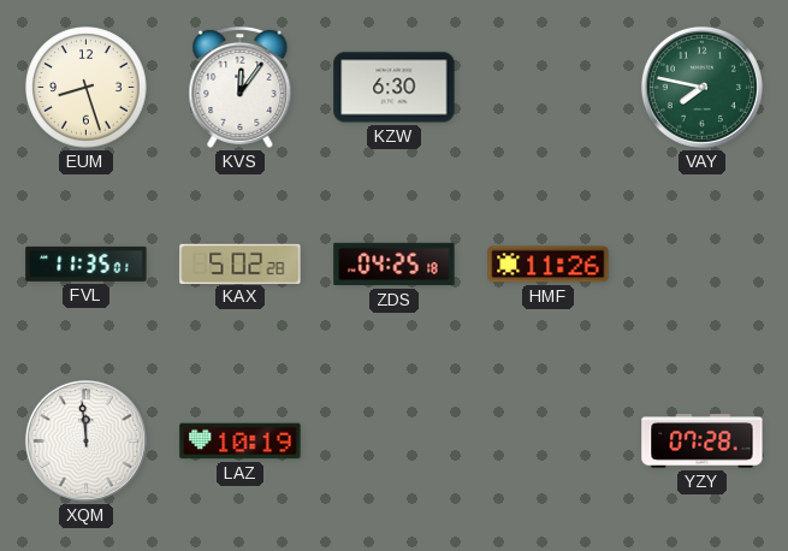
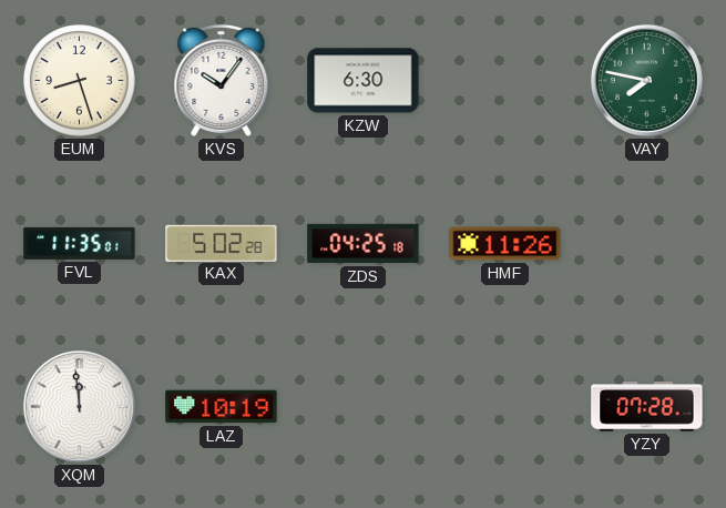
KVS: 12:06 -> 10:06 (222, 80)
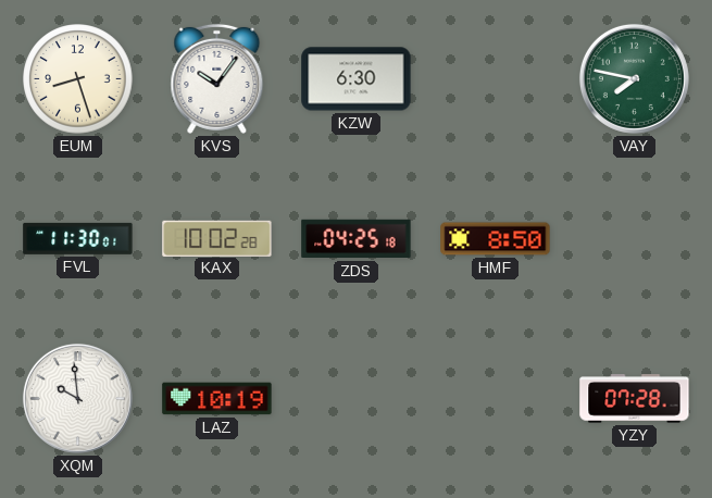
FVL: 11:35 -> 11:30 (78, 238)
KAX: 5:02 -> 10:02 (217, 238)
HMF: 11:26 -> 8:50 (496, 239)
XQM: 11:59 -> 9:59 (77, 398)
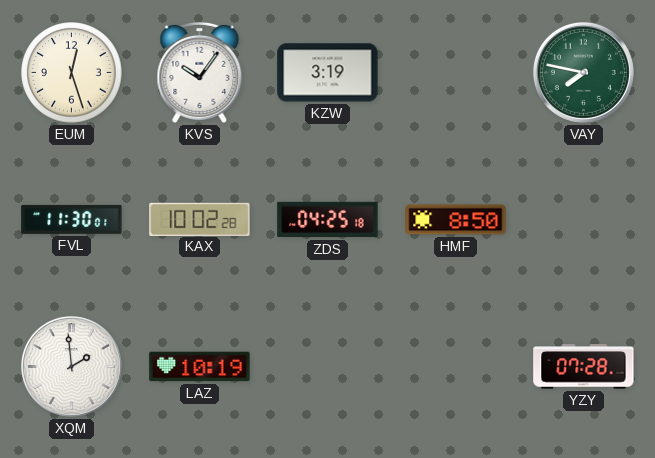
EUM: 8:27 -> 12:27 (72, 73)
KZW: 6:30 -> 3:19 (328, 73)
XQM: 9:59 -> 1:59 (71, 366)
